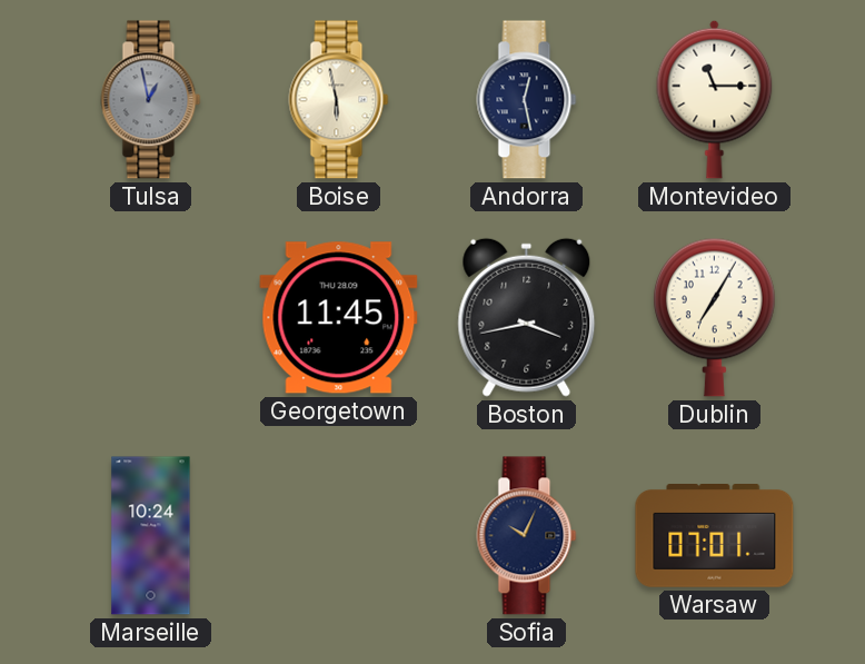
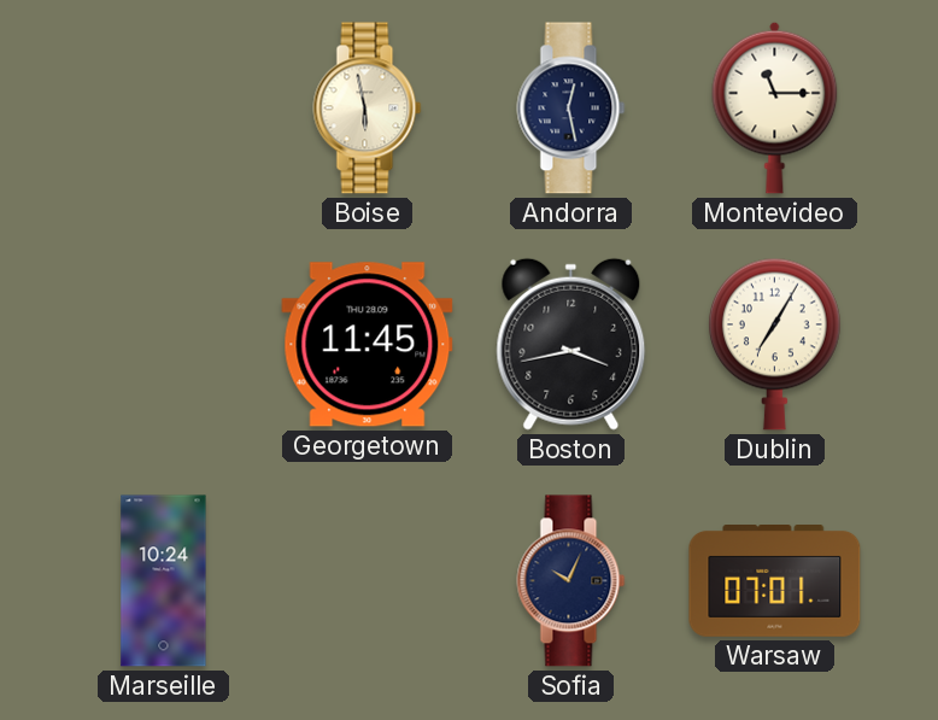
Tulsa: 12:58 -> none (151, 100)
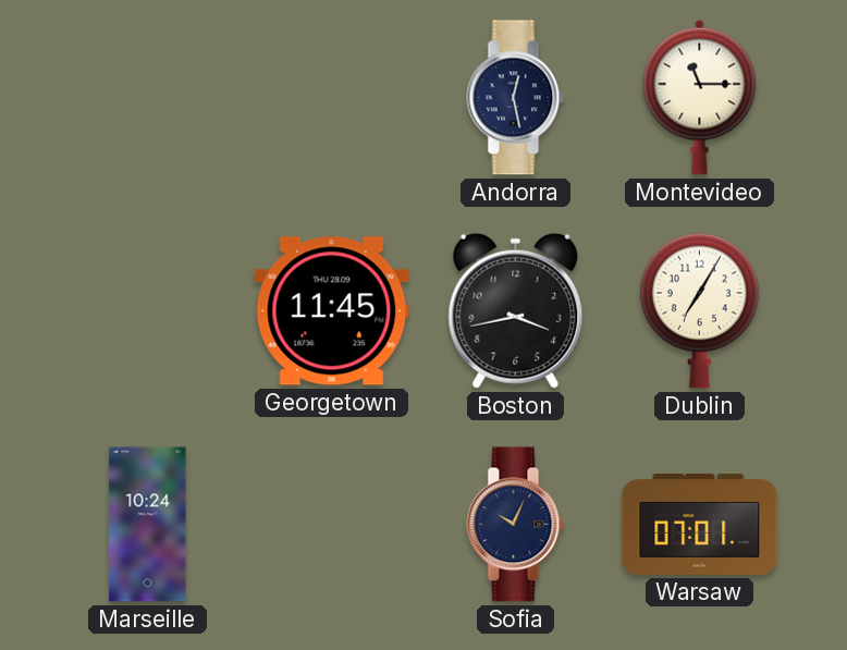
Boise: 5:58 -> none (368, 109)
